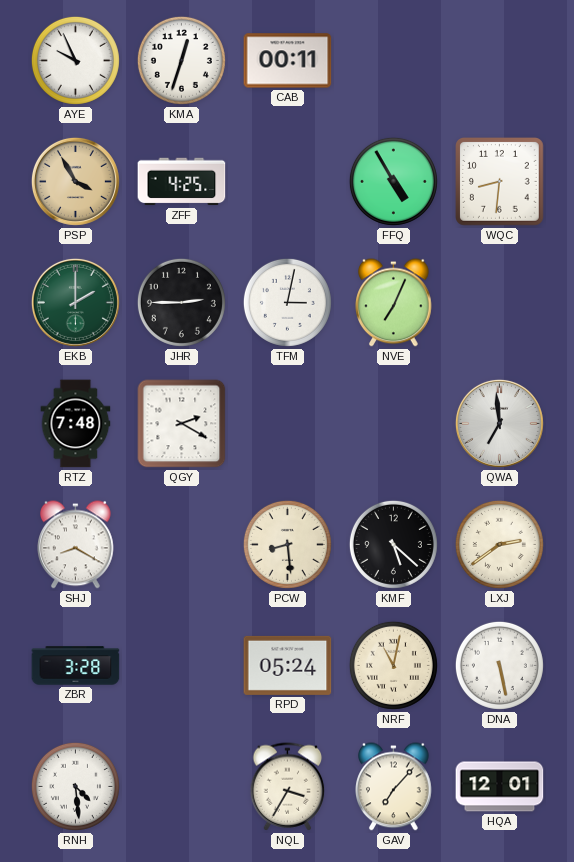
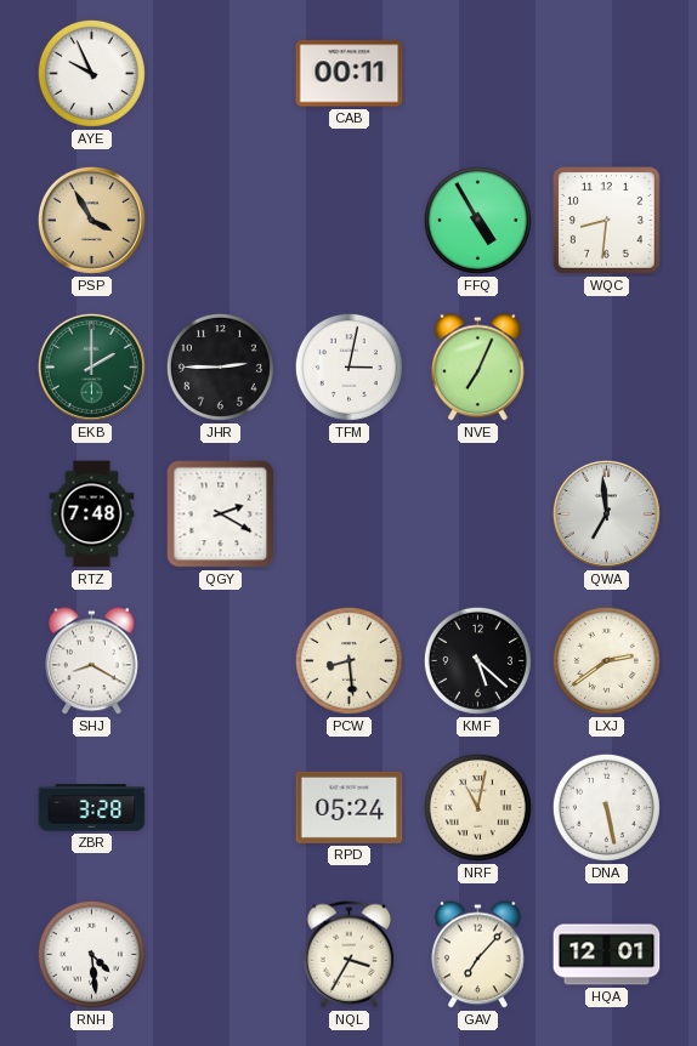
KMA: 12:33 -> none (181, 60)
ZFF: 4:25 -> none (182, 182)
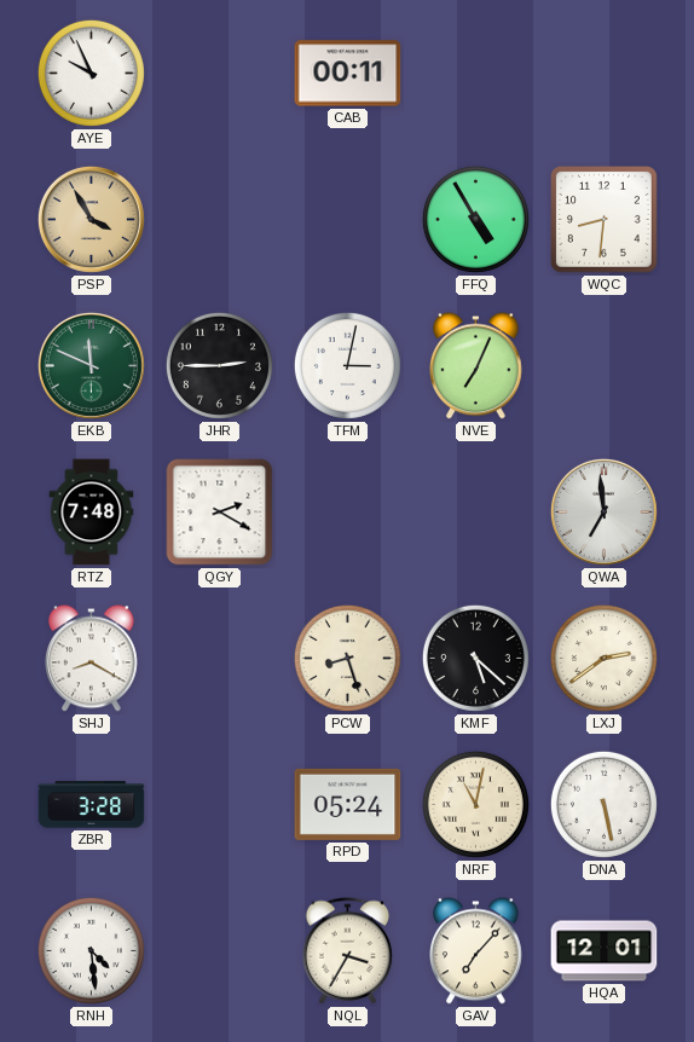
EKB: 2:00 -> 11:49 (91, 365)
PCW: 8:29 -> 8:27 (347, 658)
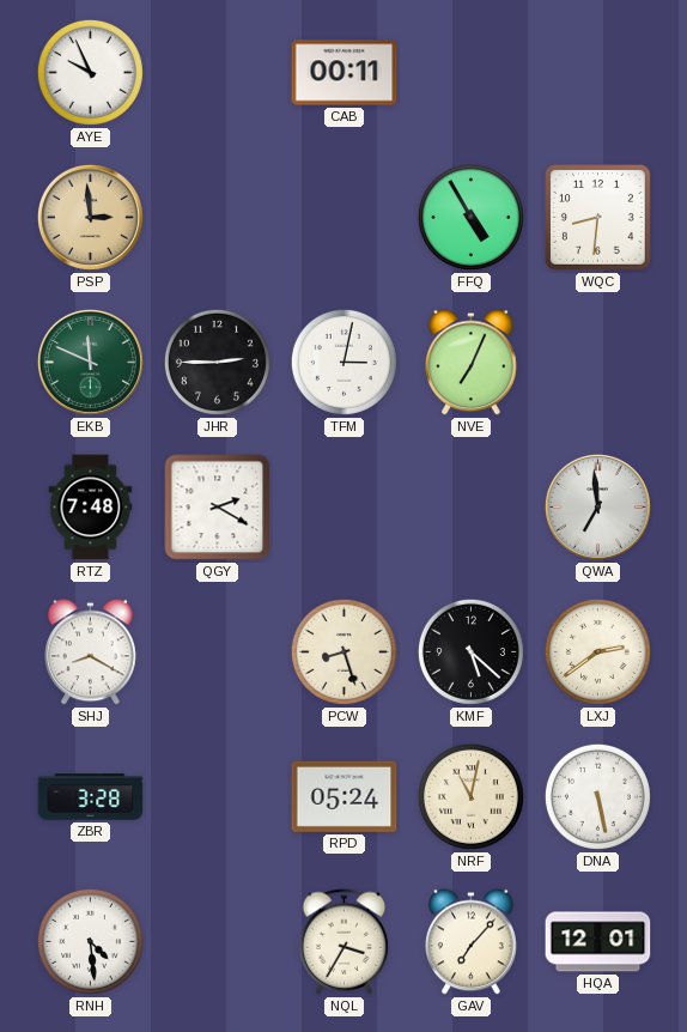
PSP: 3:55 -> 2:59 (90, 217)
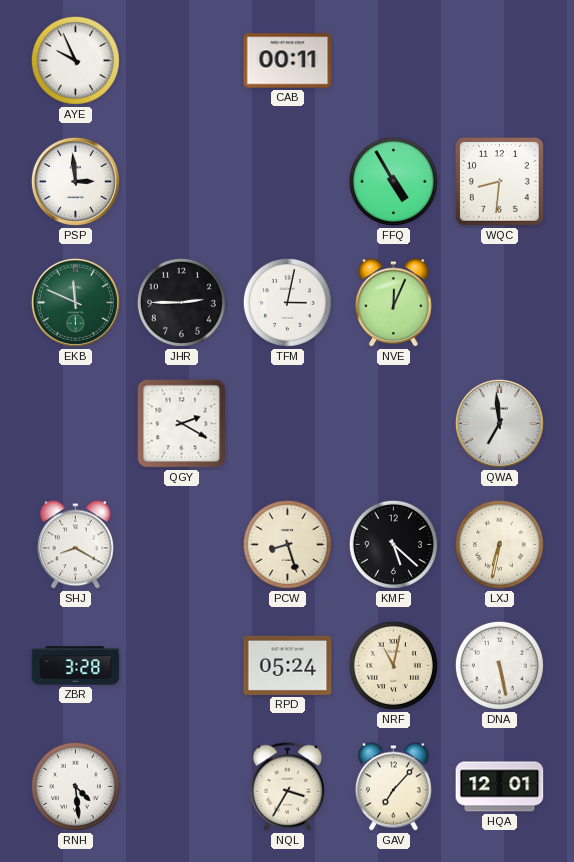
PSP dial: champagne -> white (75, 181)
NVE: 7:04 -> 12:04 (394, 303)
RTZ: 7:48 -> none (91, 508)
LXJ: 2:39 -> 6:32 (499, 544)
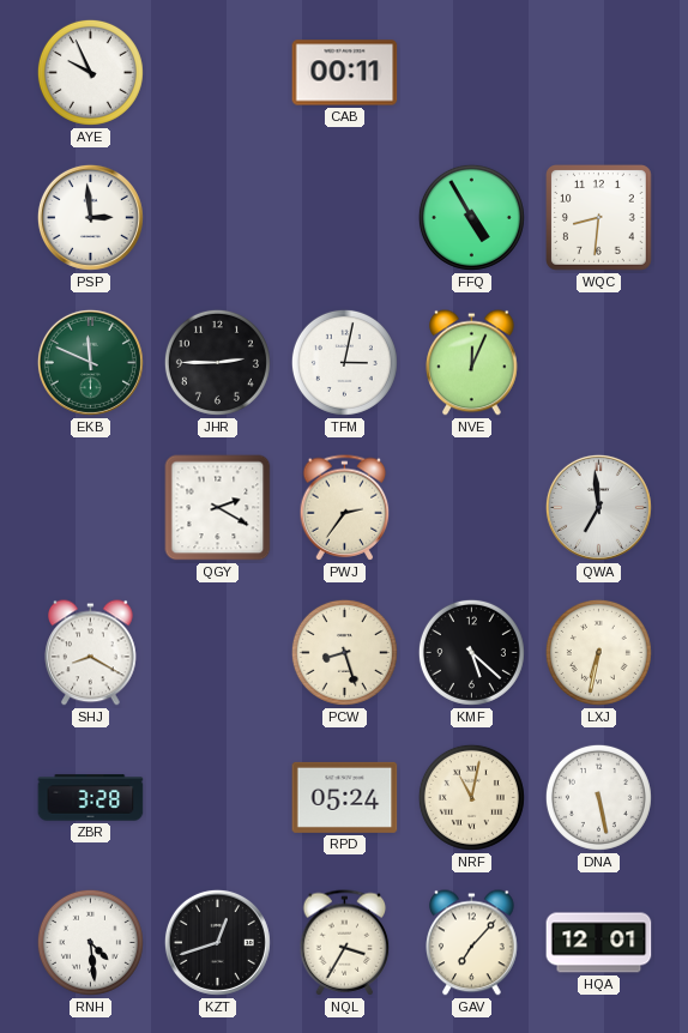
PWJ: none -> 2:36 (345, 508)
KZT: none -> 12:42 (217, 942)
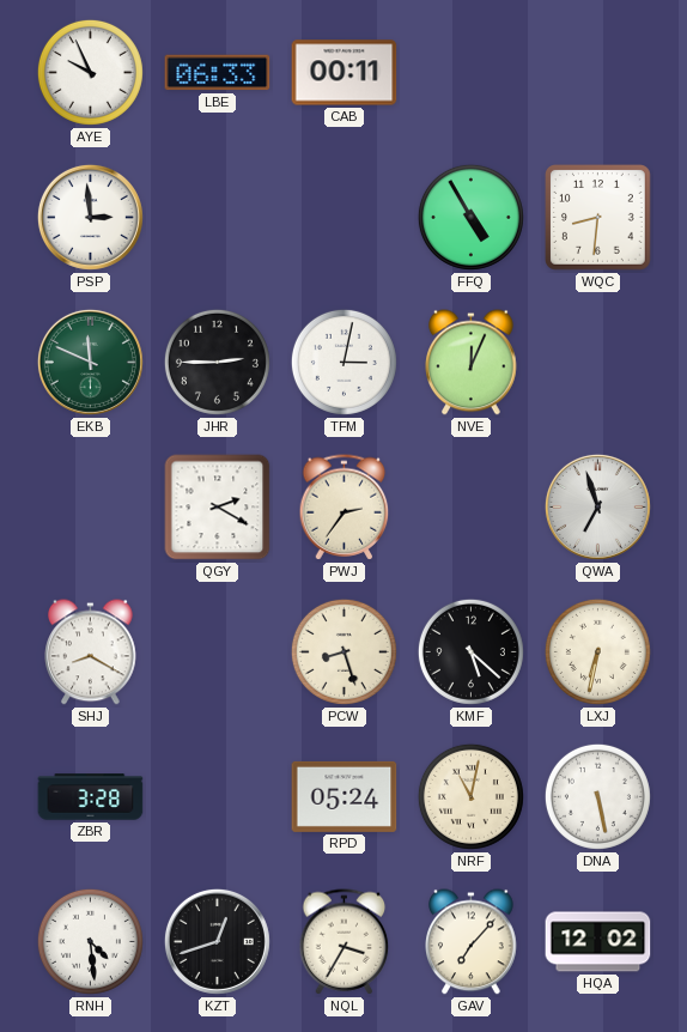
LBE: none -> 06:33 (218, 73)
QWA: 6:59 -> 6:57 (597, 506)
HQA: 12:01 -> 12:02 (598, 942)
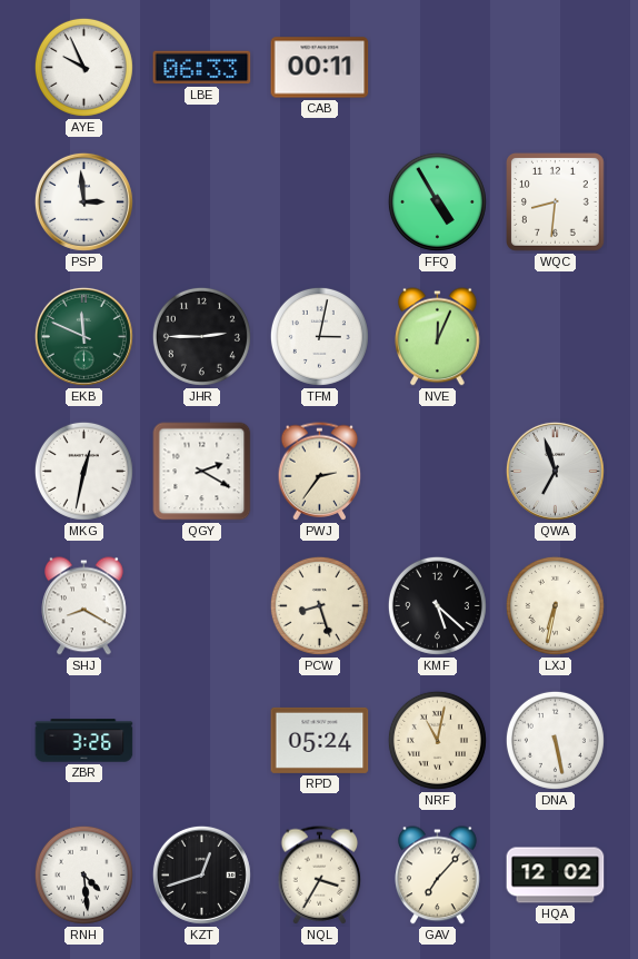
MKG: none -> 12:32 (83, 471)
ZBR: 3:28 -> 3:26 (84, 741)
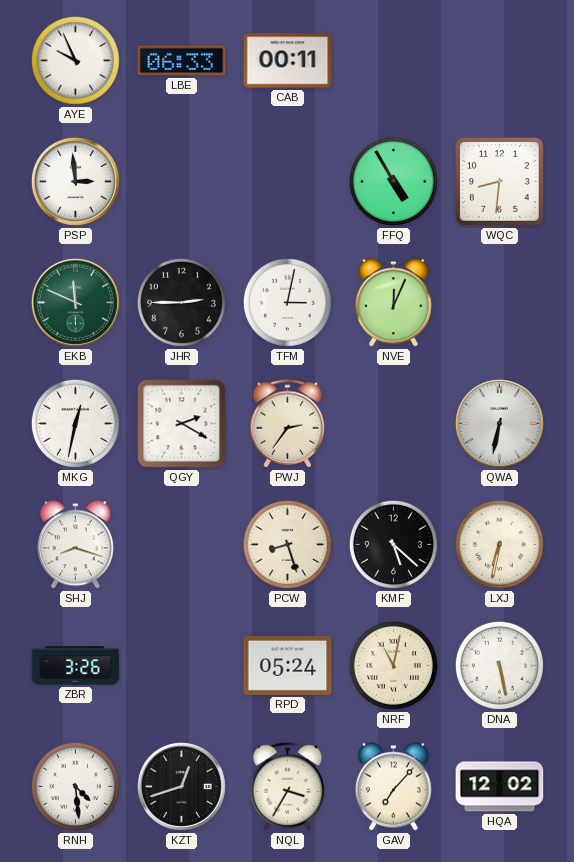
QWA: 6:57 -> 6:32 (499, 423)
SHJ: 8:20 -> 8:18 (76, 545)
